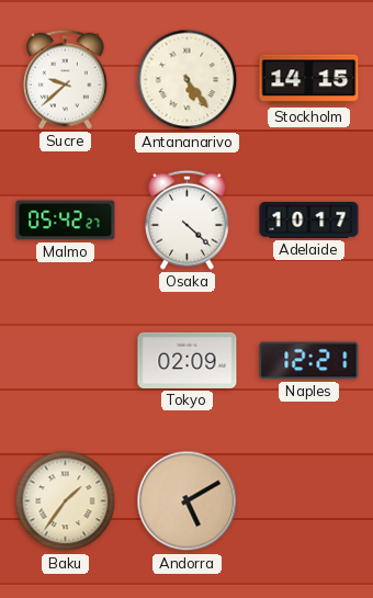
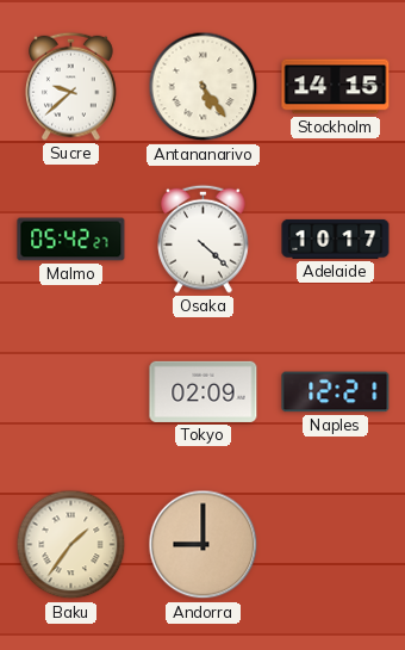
Andorra: 5:10 -> 9:00 (204, 545)
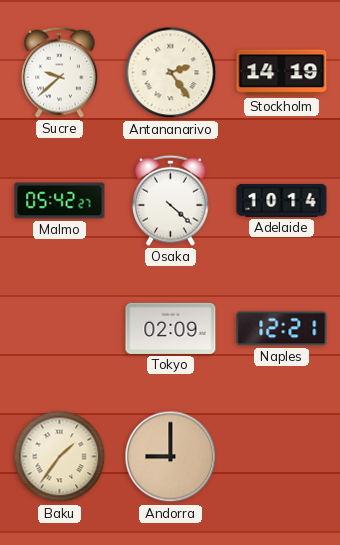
Antananarivo: 5:24 -> 2:24 (171, 73)
Stockholm: 14:15 -> 14:19 (282, 73)
Adelaide: 10:17 -> 10:14 (282, 200)
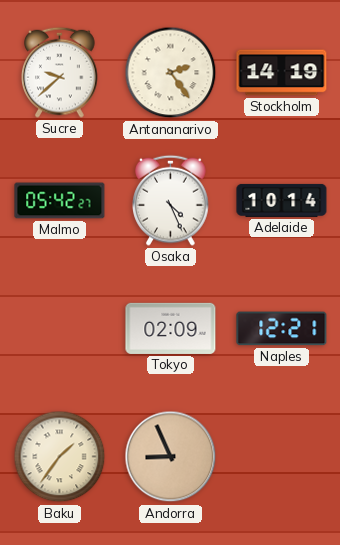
Osaka: 4:22 -> 4:26 (171, 200)
Andorra: 9:00 -> 8:56 (171, 457)
